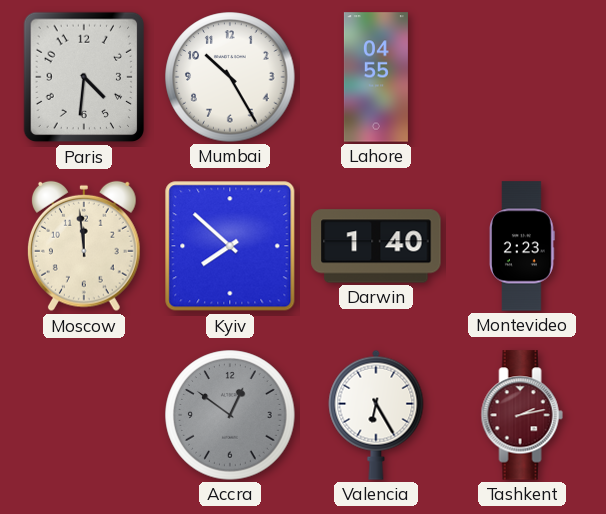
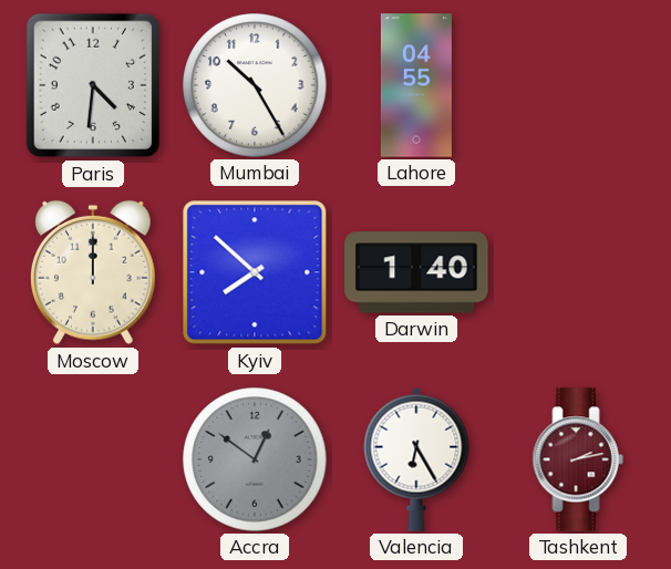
Moscow: 11:59 -> 12:00 (93, 272)
Montevideo: 2:23 -> none (523, 246)
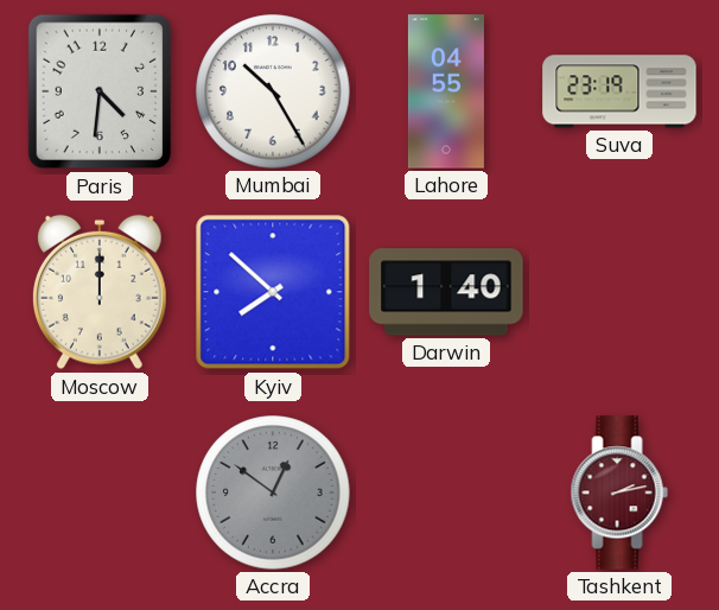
Suva: none -> 23:19 (619, 91)
Valencia: 6:25 -> none (416, 459)
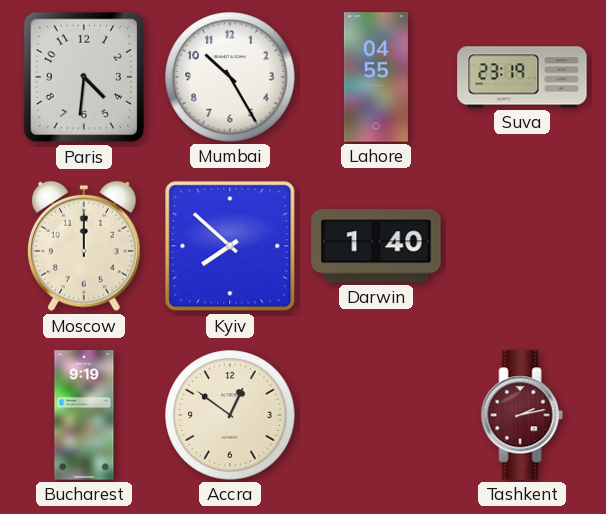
Bucharest: none -> 9:19 (84, 415)
Accra dial: grey -> cream (230, 415)
